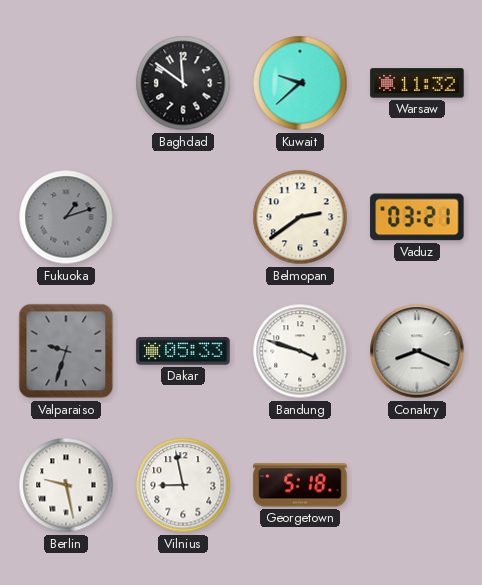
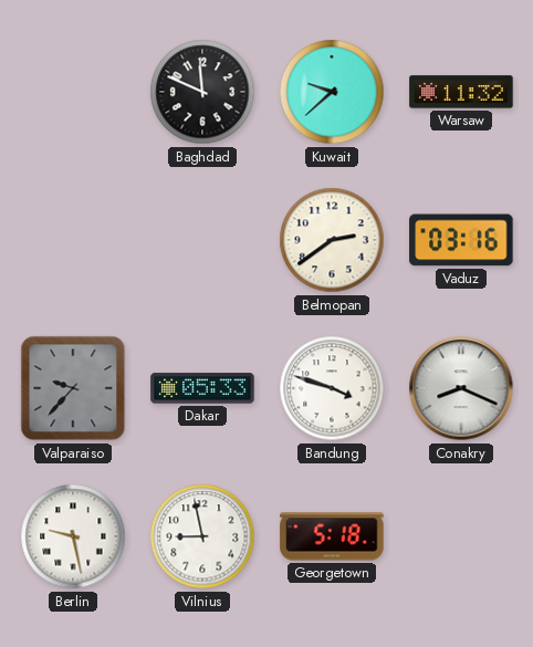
Baghdad: 11:51 -> 11:49 (202, 92)
Fukuoka: 1:12 -> none (66, 217)
Vaduz: 03:21 -> 03:16 (461, 240)
Valparaiso: 9:33 -> 9:37 (73, 388)
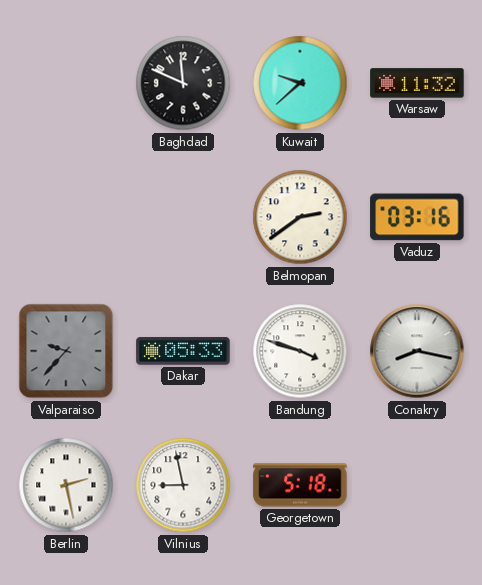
Conakry: 8:19 -> 8:17 (417, 351)
Berlin: 9:28 -> 2:28 (66, 485)
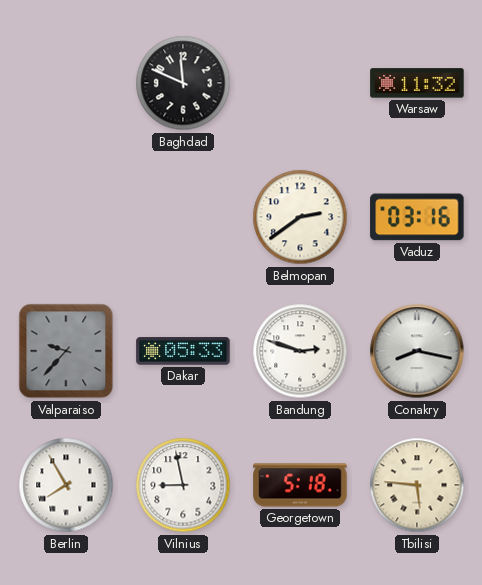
Kuwait: 9:38 -> none (300, 83)
Bandung: 3:48 -> 2:48 (300, 351)
Berlin: 2:28 -> 7:55 (66, 485)
Tbilisi: none -> 5:46 (417, 485)
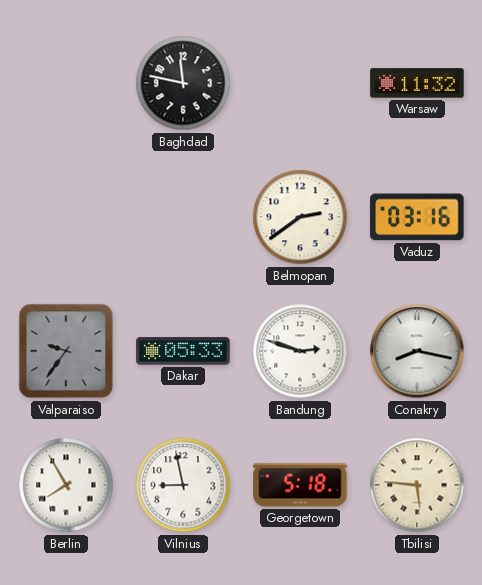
Baghdad: 11:49 -> 11:47 (183, 83)
Valparaiso: 9:37 -> 9:36 (66, 351)
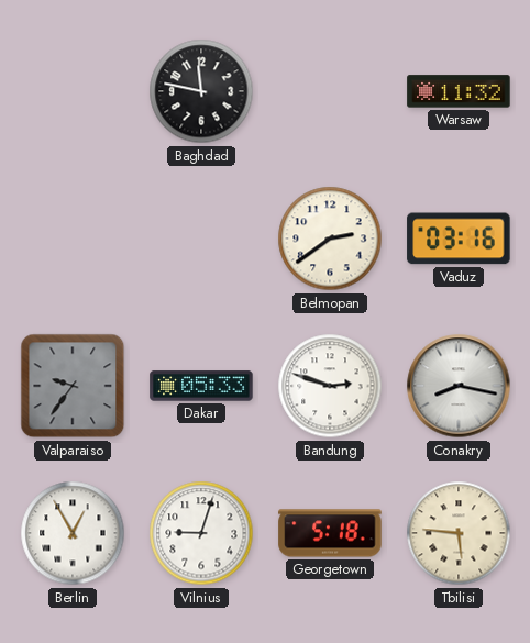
Berlin: 7:55 -> 12:55 (73, 533)
Vilnius: 8:58 -> 9:03 (201, 533)
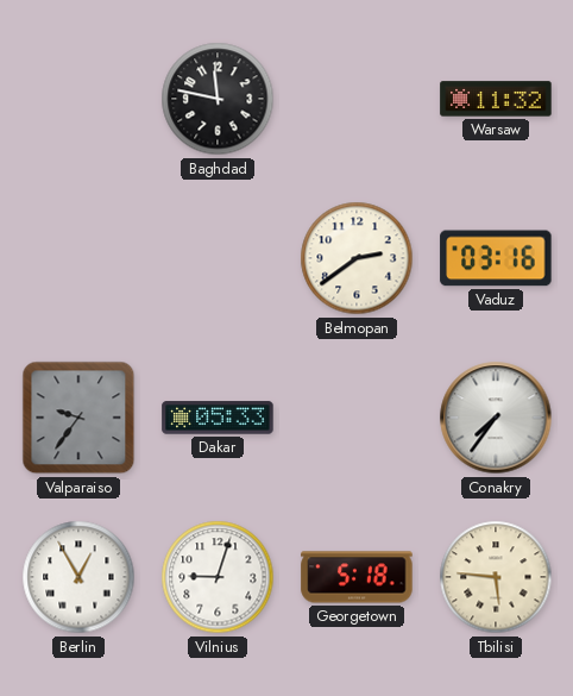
Bandung: 2:48 -> none (330, 386)
Conakry: 8:17 -> 7:36 (496, 418)
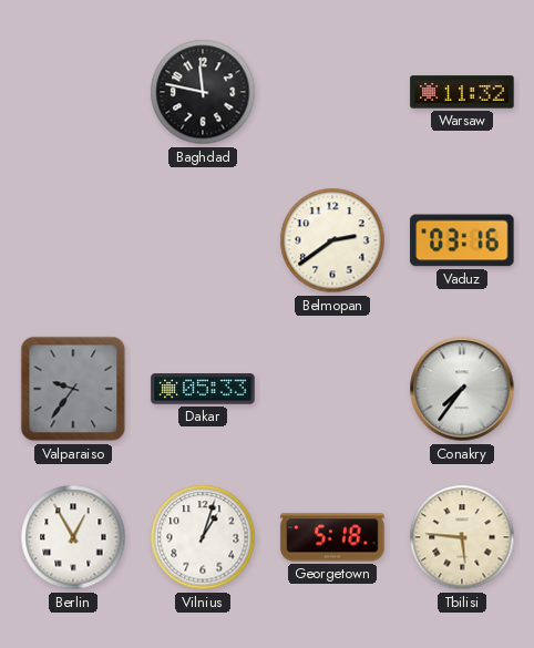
Vilnius: 9:03 -> 1:03 (203, 537)
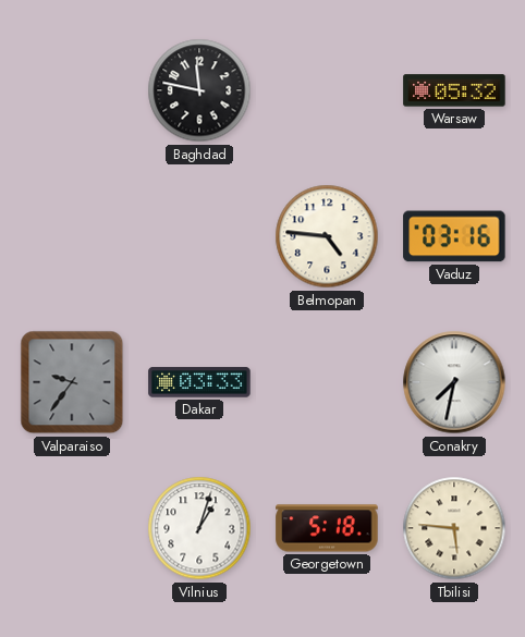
Warsaw: 11:32 -> 05:32 (454, 90)
Belmopan: 2:39 -> 4:46 (327, 236)
Dakar: 05:33 -> 03:33 (199, 382)
Conakry: 7:36 -> 7:32 (454, 382)
Berlin: 12:55 -> none (73, 537)
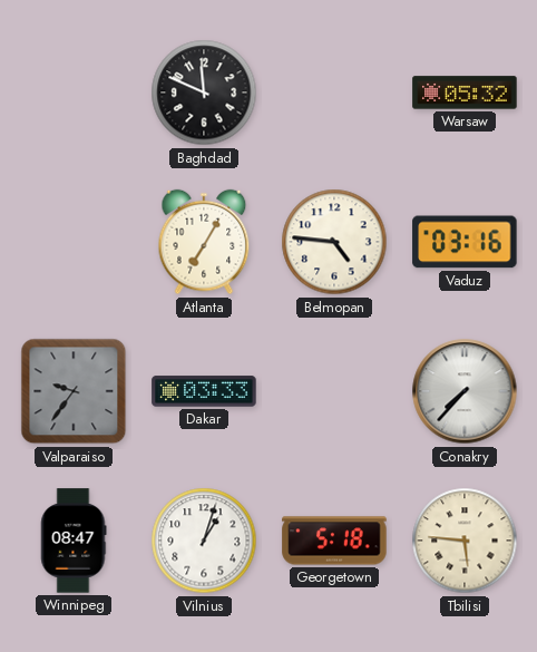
Baghdad: 11:47 -> 11:49 (204, 93)
Atlanta: none -> 7:05 (204, 242)
Conakry: 7:32 -> 7:37 (465, 391)
Winnipeg: none -> 08:47 (74, 541)
